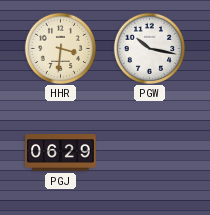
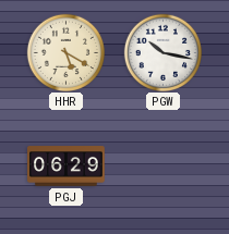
HHR: 3:31 -> 5:20 (65, 52)
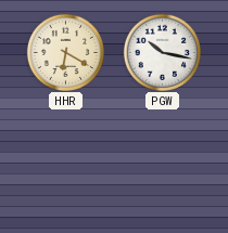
HHR: 5:20 -> 6:20 (65, 52)
PGJ: 06:29 -> none (67, 167)
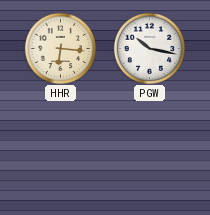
HHR: 6:20 -> 6:16 (60, 48)
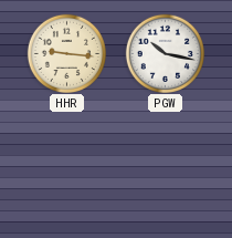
HHR: 6:16 -> 9:16 (66, 53)
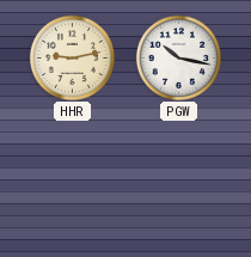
HHR: 9:16 -> 9:13 (72, 57)
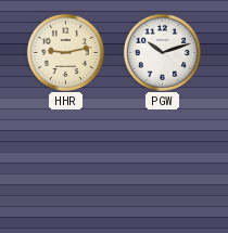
PGW: 10:17 -> 10:12 (162, 52)
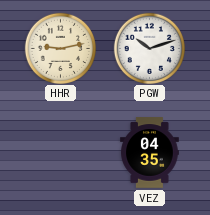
VEZ: none -> 04:35 (150, 153)
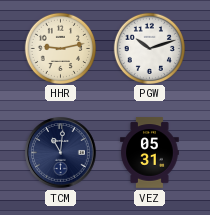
TCM: none -> 11:01 (61, 153)
VEZ: 04:35 -> 05:31 (150, 153)
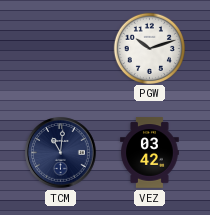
HHR: 9:13 -> none (60, 48)
VEZ: 05:31 -> 03:42 (150, 153)
